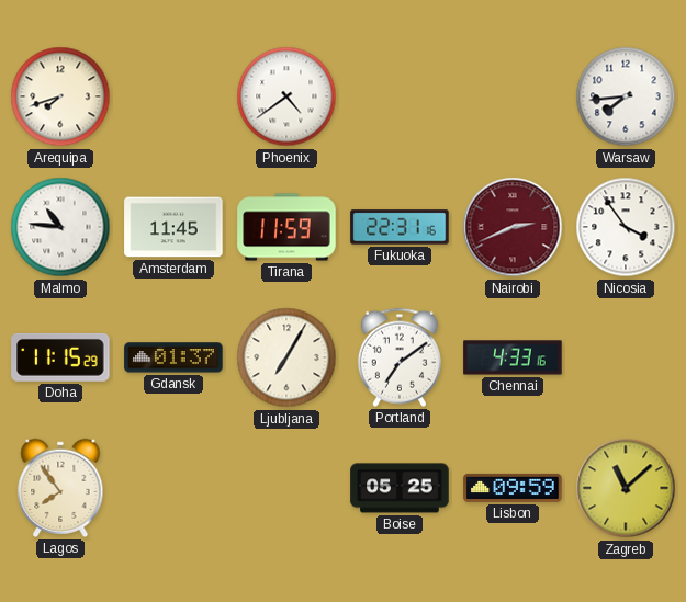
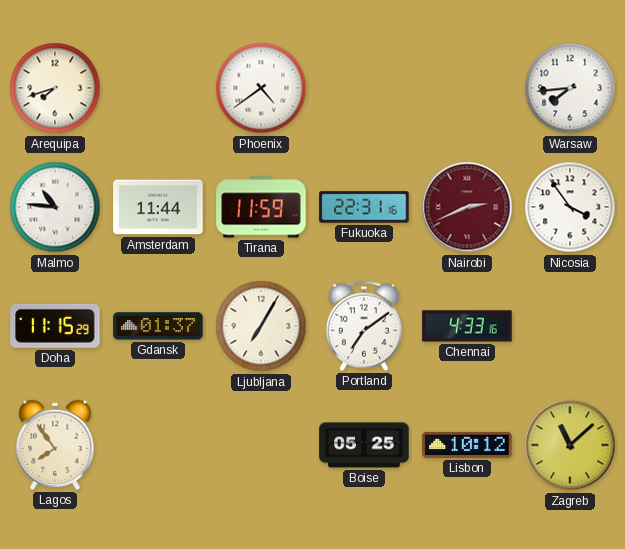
Amsterdam: 11:45 -> 11:44 (158, 207)
Lisbon: 09:59 -> 10:12 (467, 445)
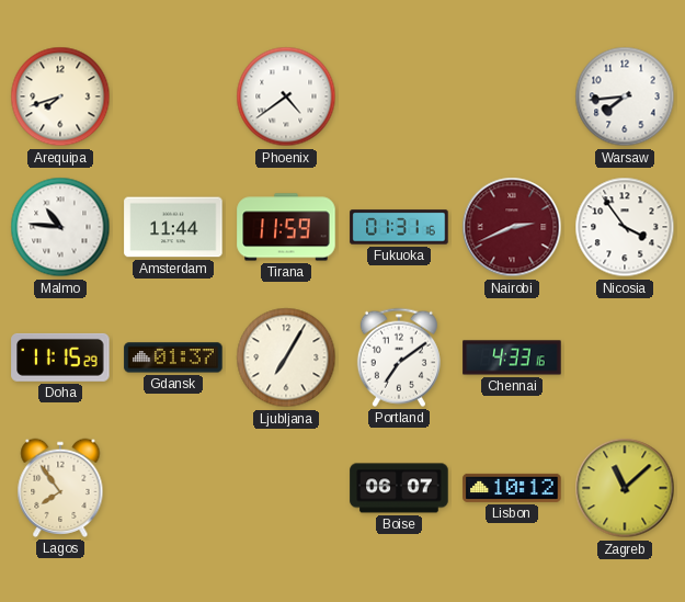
Fukuoka: 22:31 -> 01:31 (399, 227)
Boise: 05:25 -> 06:07 (399, 488)
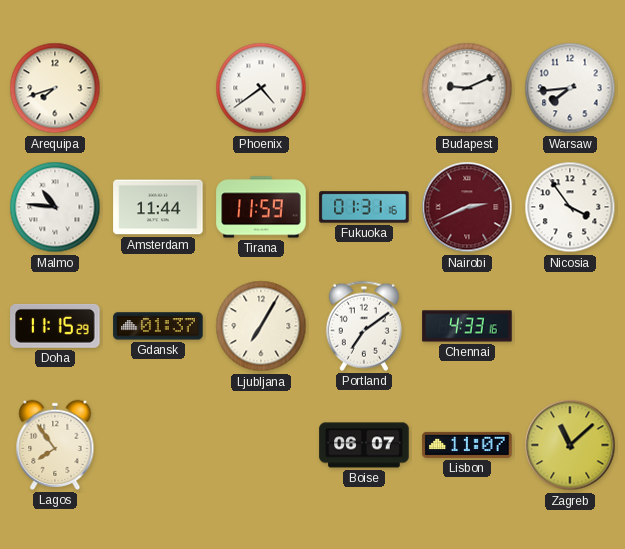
Budapest: none -> 9:11 (467, 88)
Lisbon: 10:12 -> 11:07 (467, 445)
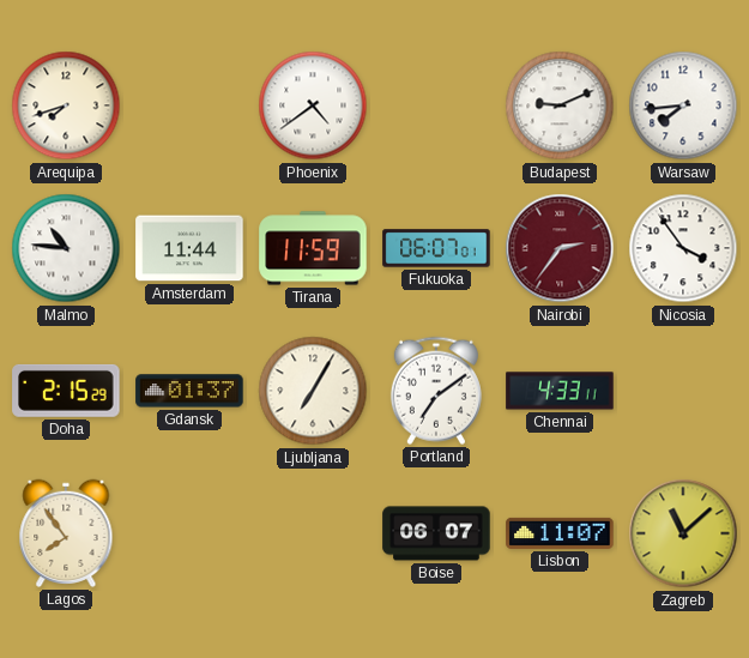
Fukuoka: 01:31 -> 06:07 (436, 248)
Nairobi: 2:41 -> 2:36 (560, 248)
Doha: 11:15 -> 2:15 (66, 391)
Chennai: 4:33:16 -> 4:33:11 (560, 391)
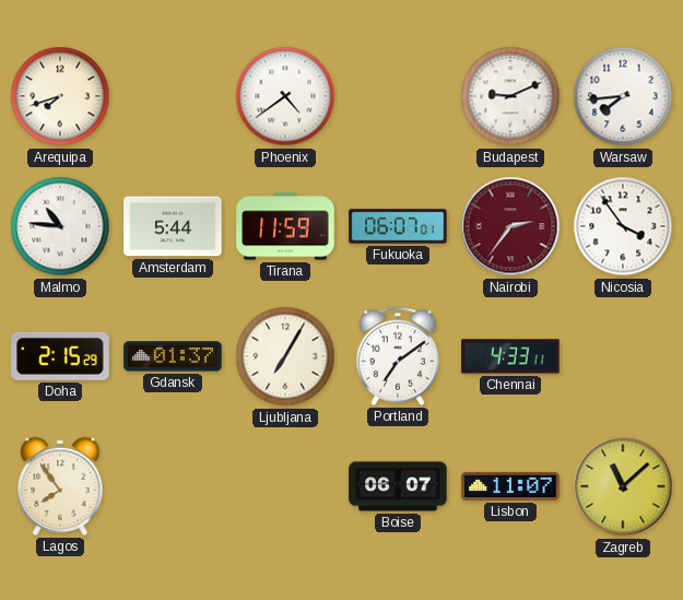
Amsterdam: 11:44 -> 5:44 (173, 226)
